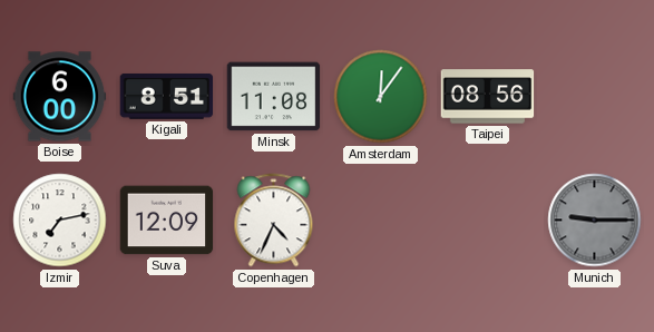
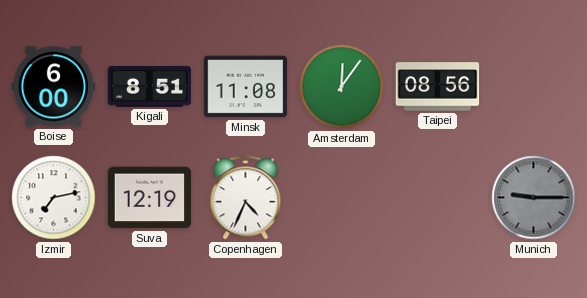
Suva: 12:09 -> 12:19 (150, 198)
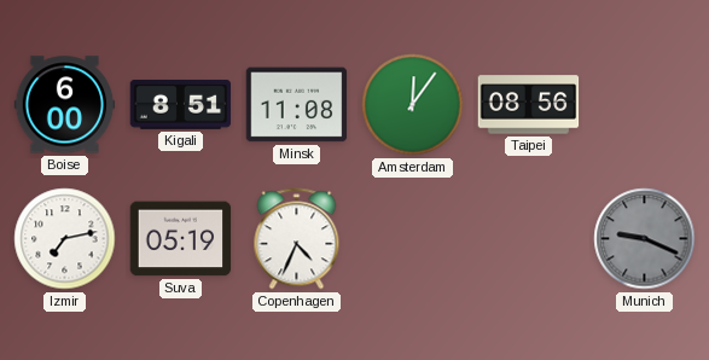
Suva: 12:19 -> 05:19 (181, 239)
Munich: 9:15 -> 9:19 (645, 239)
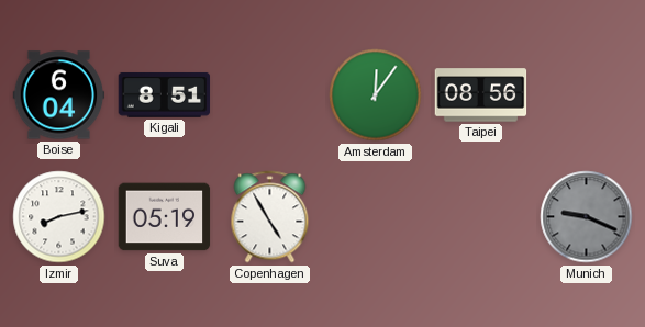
Boise: 6:00 -> 6:04 (59, 95)
Minsk: 11:08 -> none (297, 105)
Izmir: 7:13 -> 8:13 (59, 217)
Copenhagen: 4:34 -> 4:55 (270, 217)
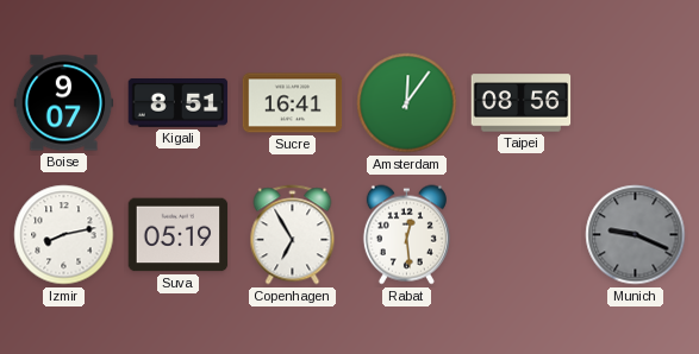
Boise: 6:04 -> 9:07 (64, 103)
Sucre: none -> 16:41 (293, 103)
Copenhagen: 4:55 -> 6:55 (293, 235)
Rabat: none -> 12:29 (406, 235)
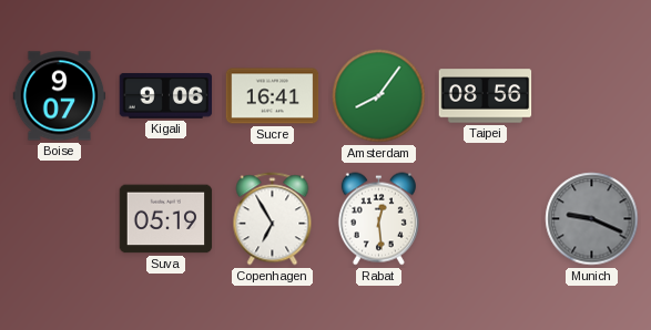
Kigali: 8:51 -> 9:06 (166, 96)
Amsterdam: 12:06 -> 8:06 (379, 96)
Izmir: 8:13 -> none (64, 235)
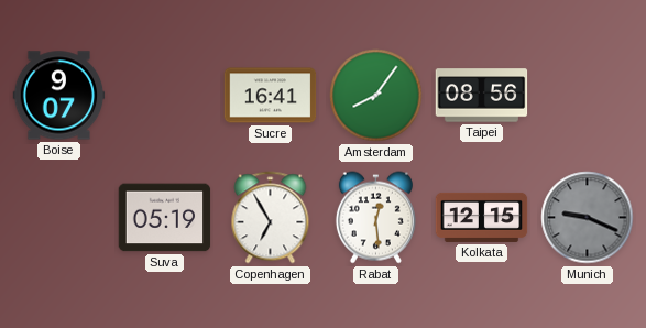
Kigali: 9:06 -> none (166, 96)
Kolkata: none -> 12:15 (482, 217)
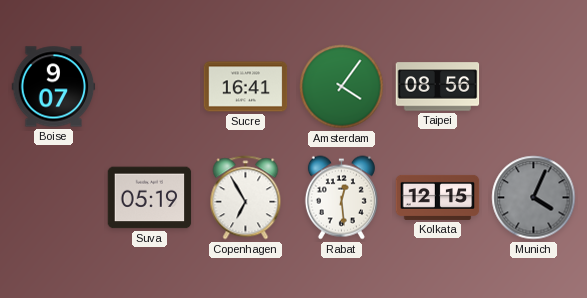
Amsterdam: 8:06 -> 4:06 (342, 87)
Munich: 9:19 -> 4:04 (534, 198)
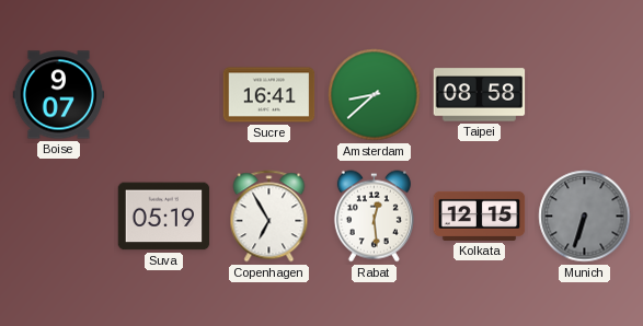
Amsterdam: 4:06 -> 8:38 (375, 95)
Taipei: 08:56 -> 08:58 (480, 95)
Munich: 4:04 -> 6:33 (585, 217)
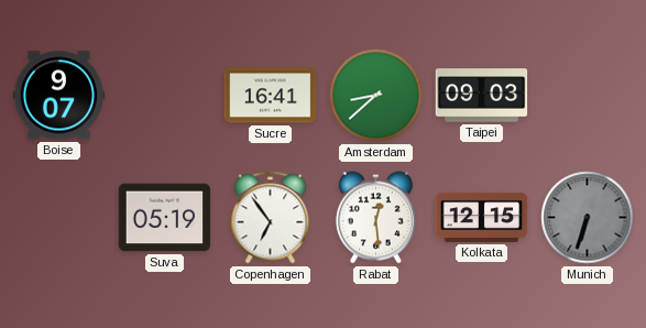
Taipei: 08:58 -> 09:03 (482, 96)
Copenhagen: 6:55 -> 6:54 (271, 218)
